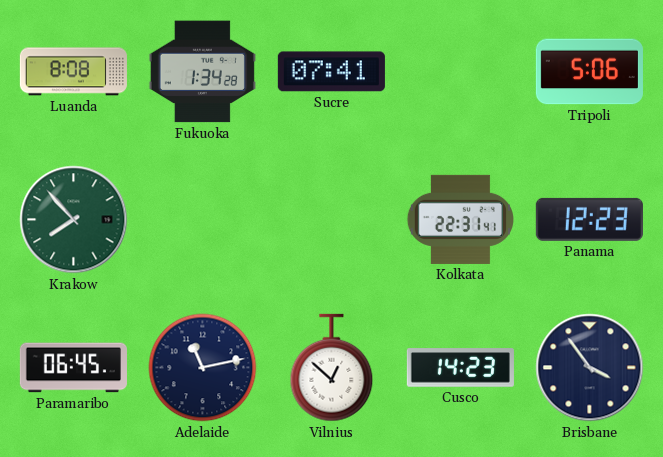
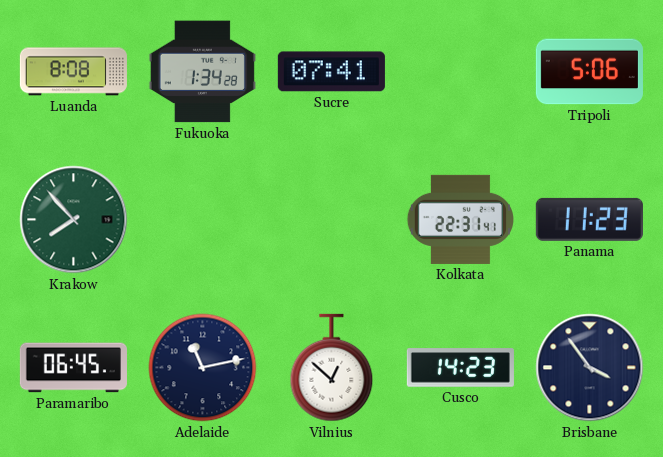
Panama: 12:23 -> 11:23 (589, 219)
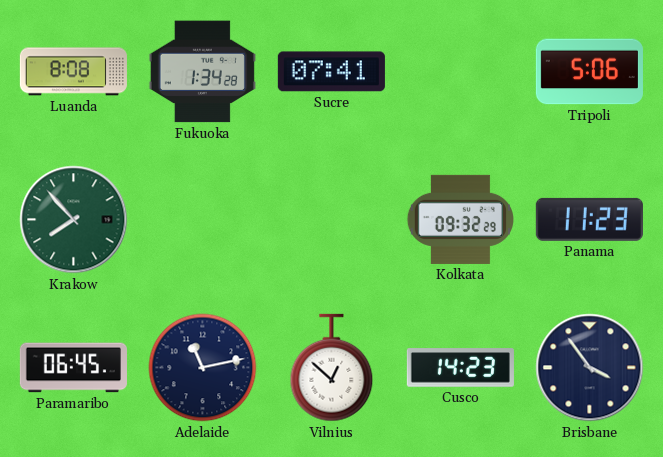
Kolkata: 22:31 -> 09:32 (460, 219)
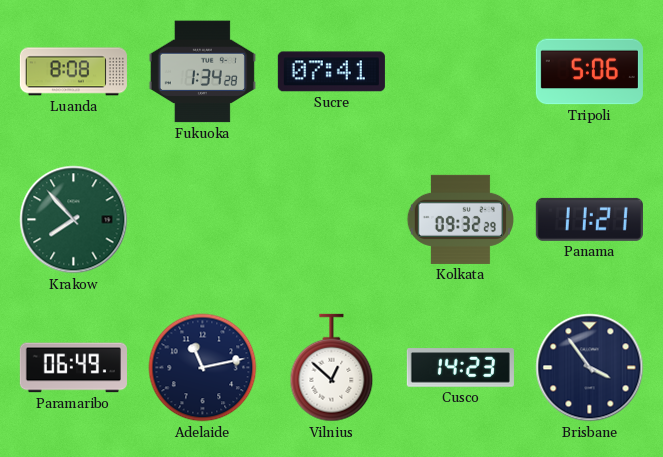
Panama: 11:23 -> 11:21 (589, 219)
Paramaribo: 06:45 -> 06:49 (73, 368)
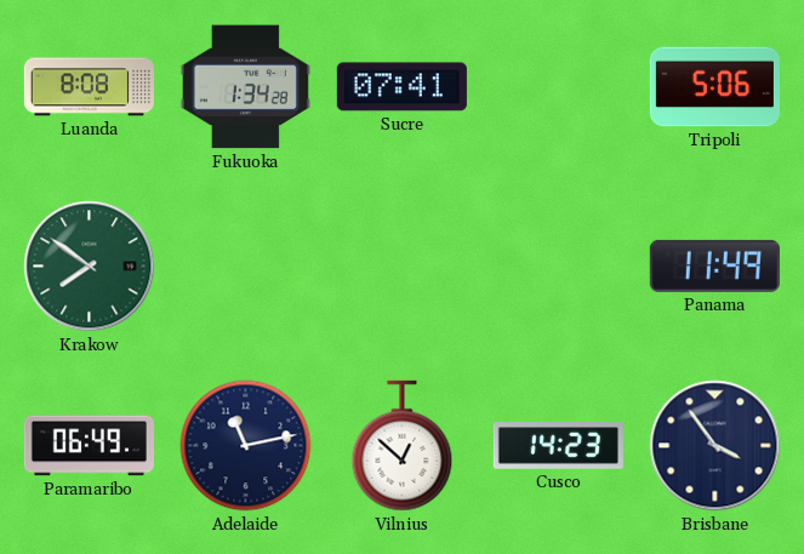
Krakow: 7:53 -> 7:51 (90, 267)
Kolkata: 09:32 -> none (460, 219)
Panama: 11:21 -> 11:49 (714, 265)
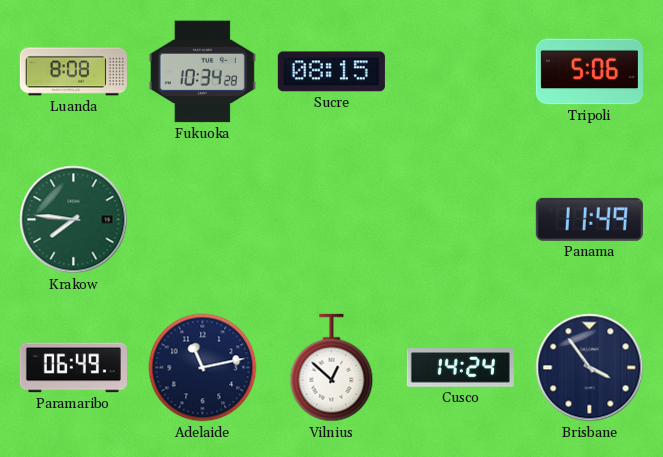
Fukuoka: 1:34 -> 10:34 (202, 72)
Sucre: 07:41 -> 08:15 (331, 72)
Krakow: 7:51 -> 7:46 (74, 220)
Cusco: 14:23 -> 14:24 (460, 368)
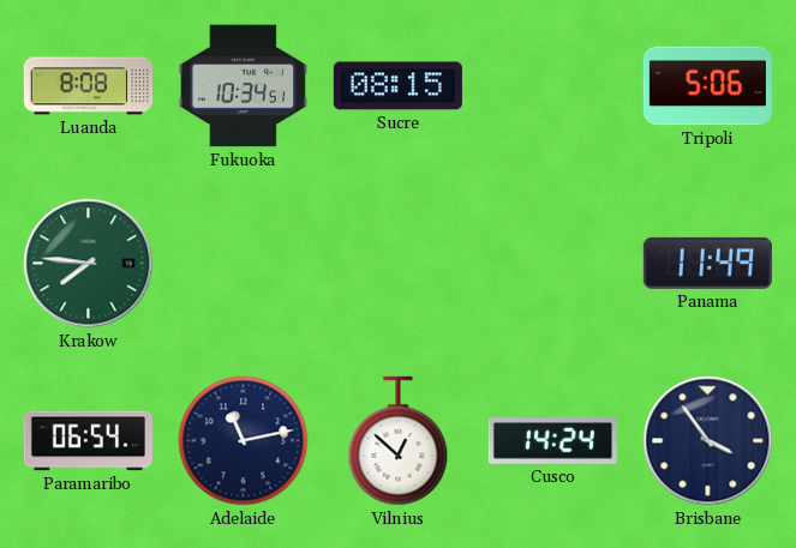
Fukuoka: 10:34:28 -> 10:34:51 (243, 86)
Paramaribo: 06:49 -> 06:54 (88, 441)
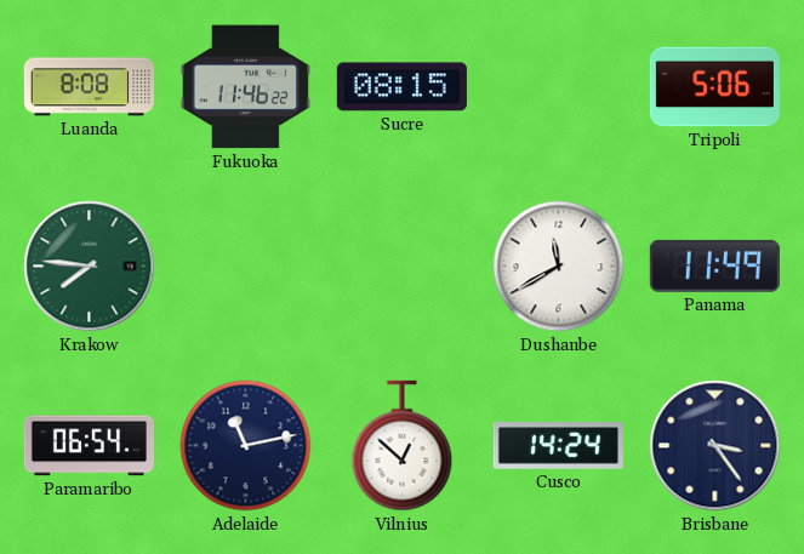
Fukuoka: 10:34 -> 11:46 (245, 87)
Dushanbe: none -> 11:40 (559, 267)
Brisbane: 3:54 -> 3:24 (715, 446)
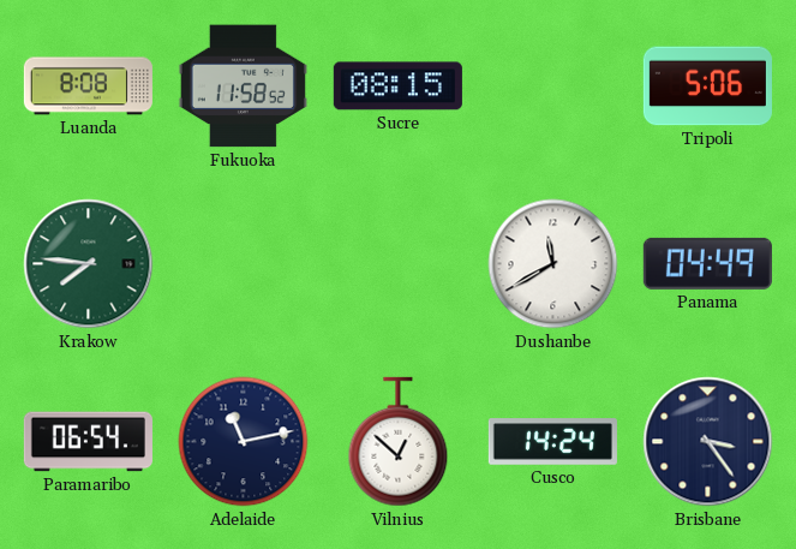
Fukuoka: 11:46 -> 11:58 (243, 86)
Panama: 11:49 -> 04:49 (707, 263)
